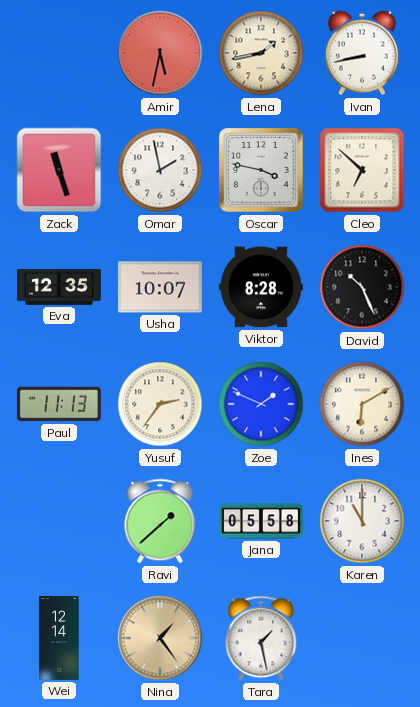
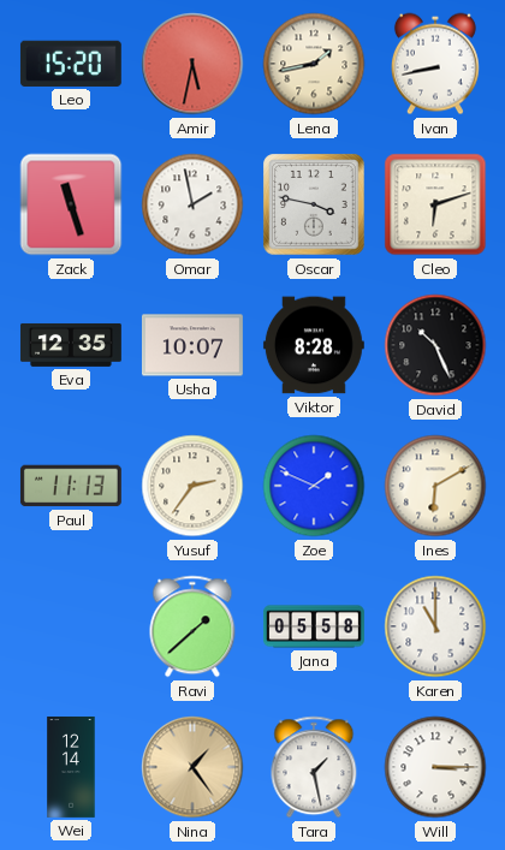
Leo: none -> 15:20 (71, 64)
Cleo: 6:52 -> 6:12 (435, 204)
Will: none -> 3:15 (435, 767)
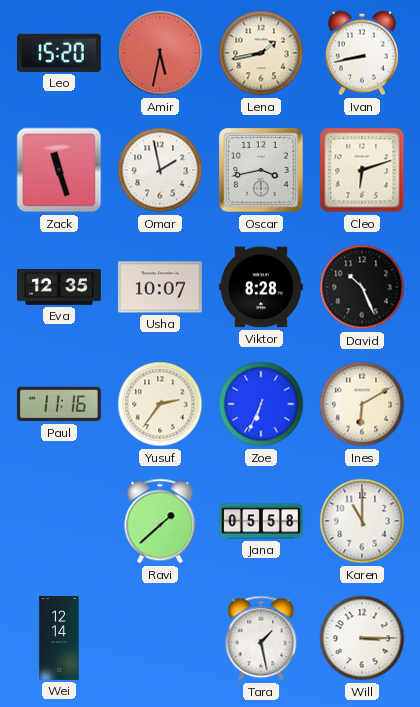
Oscar: 3:47 -> 3:43 (261, 170)
Paul: 11:13 -> 11:16 (59, 404)
Zoe: 1:49 -> 6:34 (261, 404)
Nina: 1:24 -> none (192, 767)
